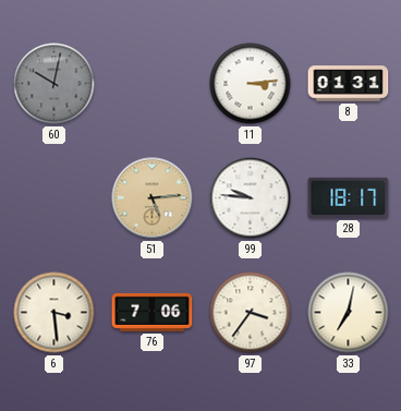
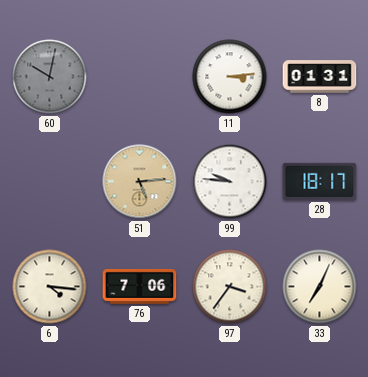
6: 3:29 -> 4:16 (50, 287)
33: 7:02 -> 7:04 (320, 287)
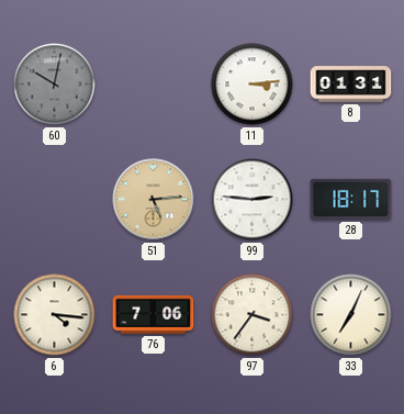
99: 9:46 -> 2:46 (252, 200)
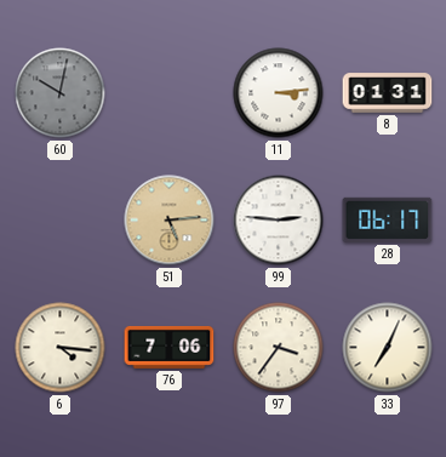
28: 18:17 -> 06:17 (388, 219)
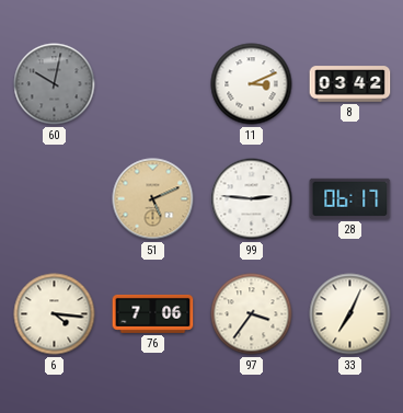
11: 3:14 -> 3:11 (252, 84)
8: 01:31 -> 03:42 (350, 84)
51: 5:14 -> 5:11 (153, 199)
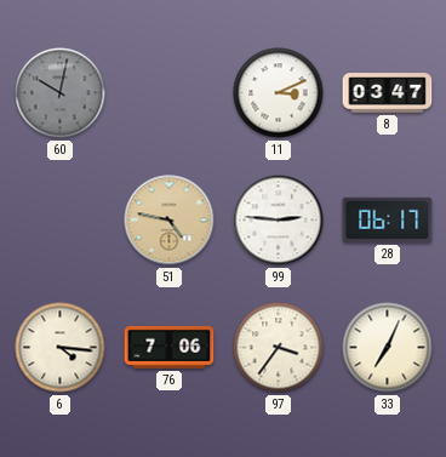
8: 03:42 -> 03:47 (388, 93)
51: 5:11 -> 4:47 (170, 221)
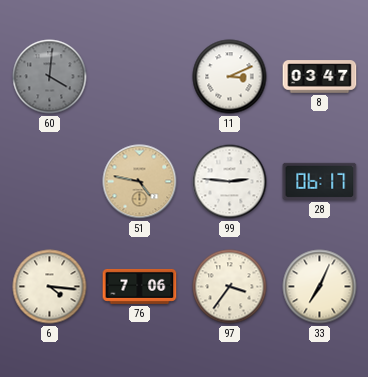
60: 10:02 -> 4:01 (50, 77)
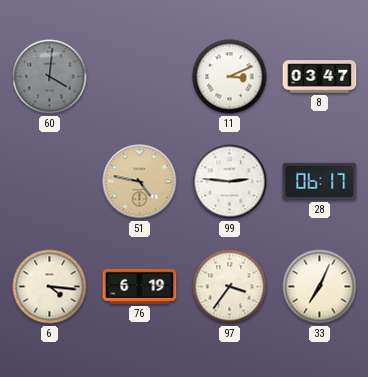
76: 7:06 -> 6:19 (140, 286)
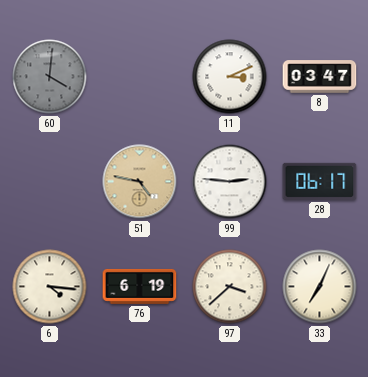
97: 3:36 -> 3:38 (230, 287)
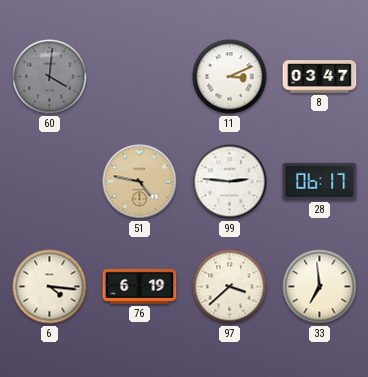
33: 7:04 -> 6:59 (320, 287)
